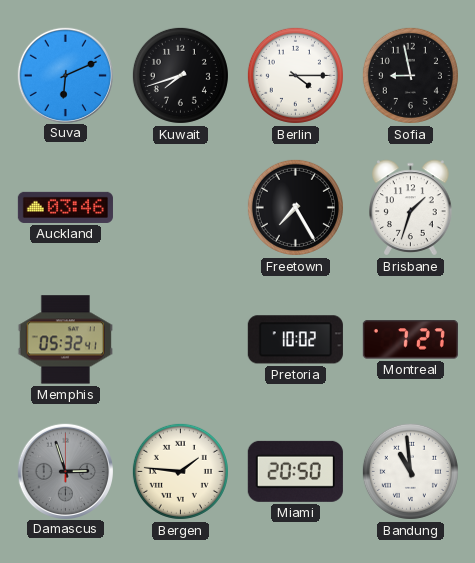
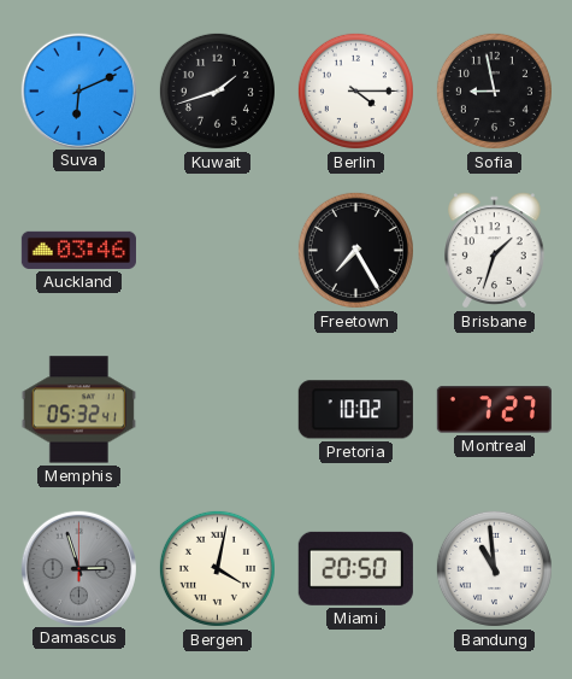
Kuwait: 7:42 -> 1:42 (217, 90)
Bergen: 1:46 -> 4:02 (217, 568)
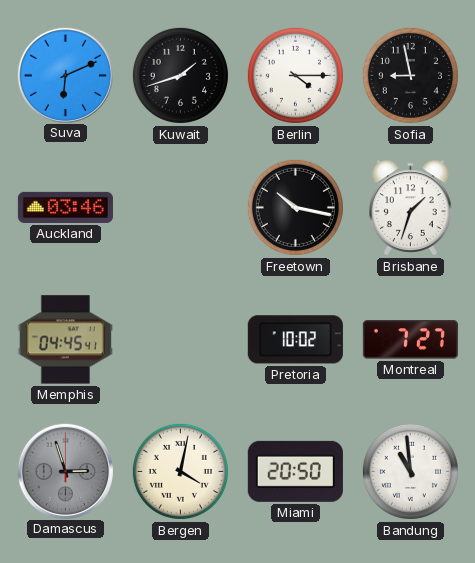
Freetown: 7:25 -> 10:17 (295, 207)
Memphis: 05:32 -> 04:45 (65, 340)
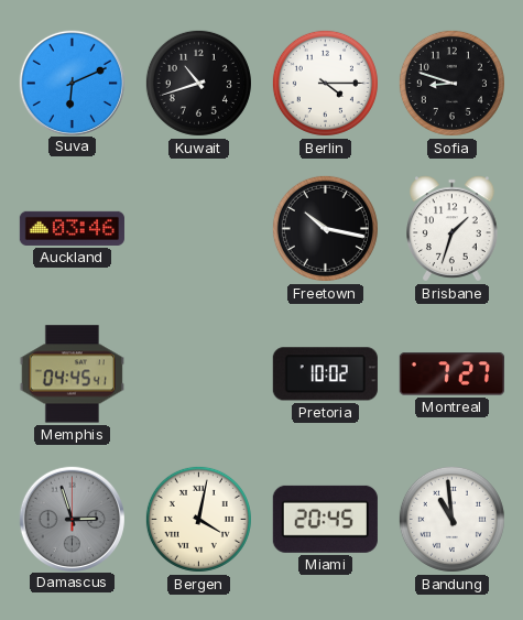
Kuwait: 1:42 -> 10:42 (198, 83)
Sofia: 8:58 -> 8:48 (451, 83)
Miami: 20:50 -> 20:45 (325, 519)
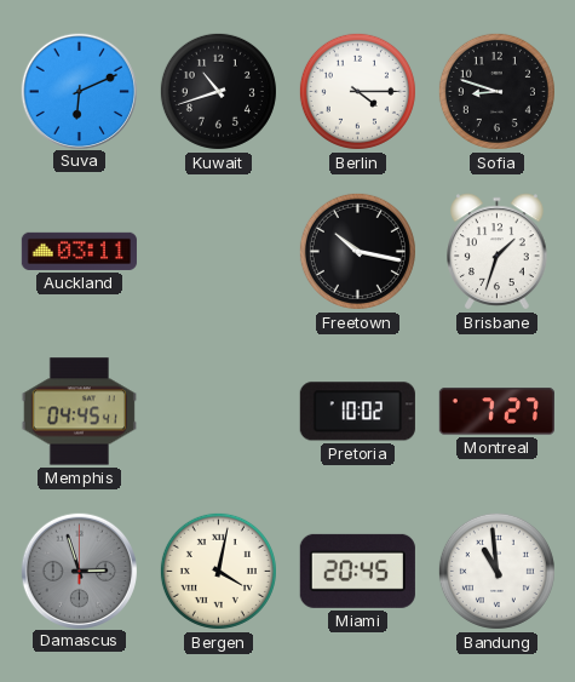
Auckland: 03:46 -> 03:11 (79, 251)
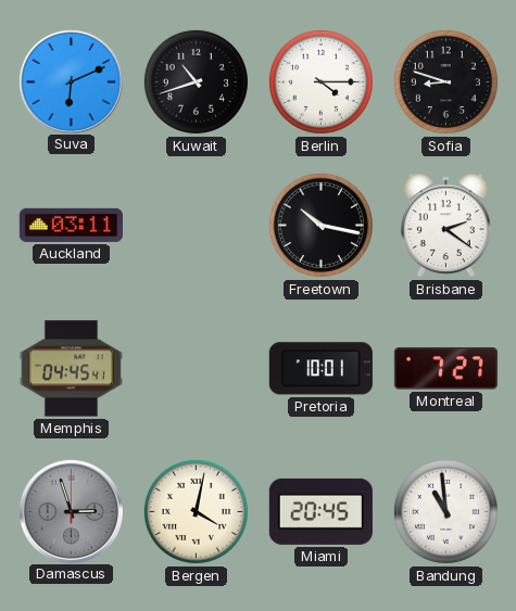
Brisbane: 1:33 -> 2:21 (446, 226)
Pretoria: 10:02 -> 10:01 (320, 369)
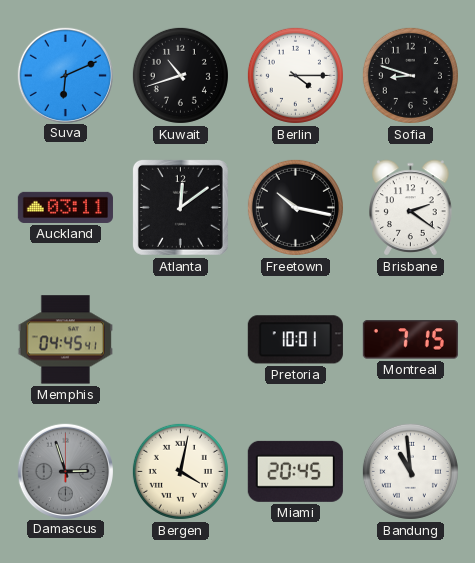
Atlanta: none -> 12:09 (180, 207)
Montreal: 7:27 -> 7:15 (410, 340)
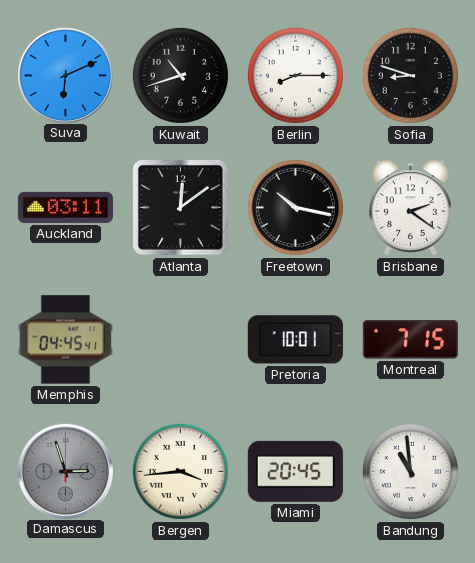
Berlin: 4:15 -> 8:15 (295, 75)
Bergen: 4:02 -> 3:44 (180, 471)
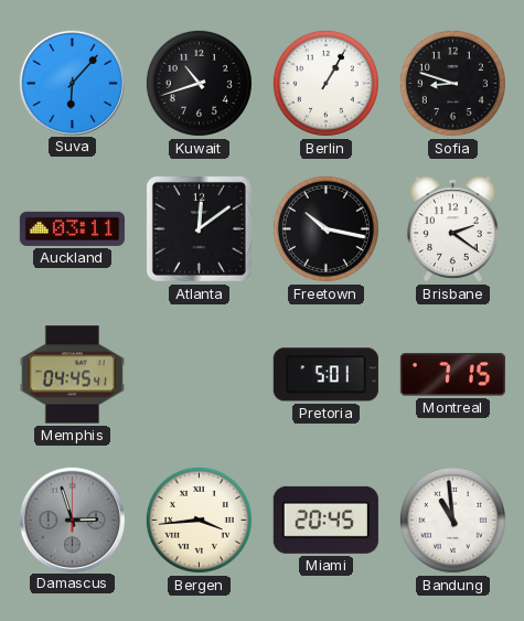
Suva: 6:11 -> 6:07 (72, 83)
Berlin: 8:15 -> 1:05 (325, 83)
Pretoria: 10:01 -> 5:01 (325, 375)
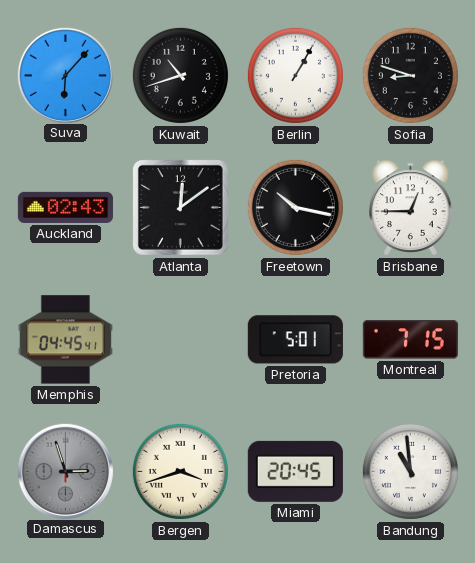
Auckland: 03:11 -> 02:43 (65, 207)
Brisbane: 2:21 -> 12:45 (411, 208)
Bergen: 3:44 -> 3:42 (180, 471)
